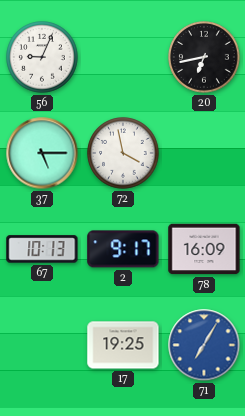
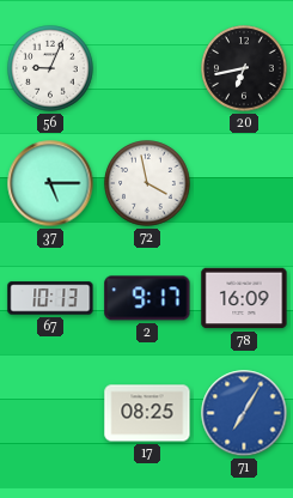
17: 19:25 -> 08:25 (147, 413)
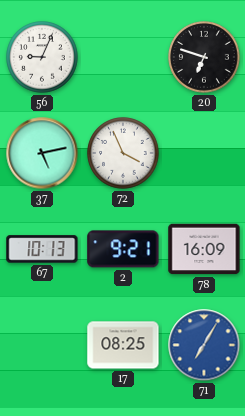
20: 6:43 -> 6:48 (204, 57)
37: 5:15 -> 5:13 (42, 153)
72: 3:58 -> 3:56 (123, 153)
2: 9:17 -> 9:21 (123, 249)
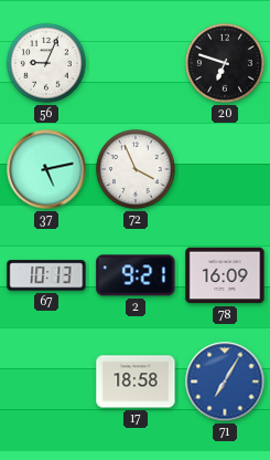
17: 08:25 -> 18:58 (136, 381)
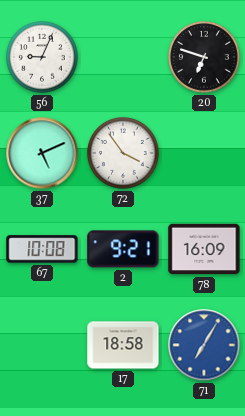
37: 5:13 -> 5:11 (42, 153)
72: 3:56 -> 3:54 (123, 153)
67: 10:13 -> 10:08 (42, 249)
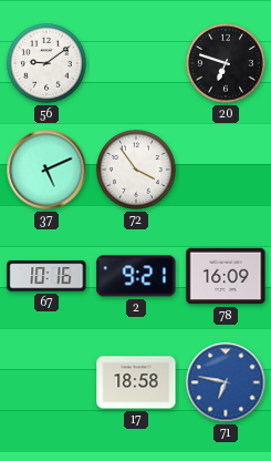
56: 9:04 -> 9:09 (46, 63)
67: 10:08 -> 10:16 (46, 276)
71: 7:05 -> 6:47 (226, 382)
